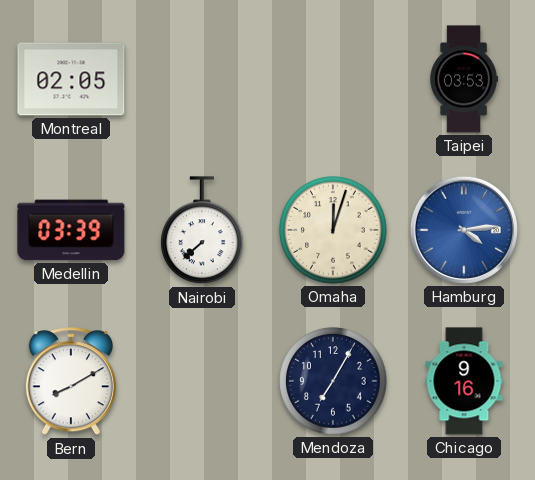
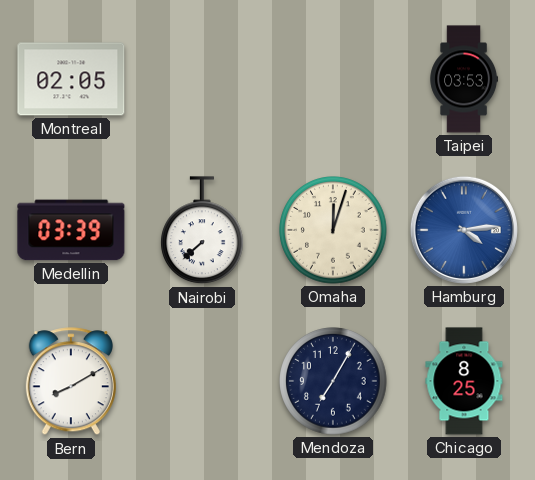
Chicago: 9:16 -> 8:25 (464, 381)
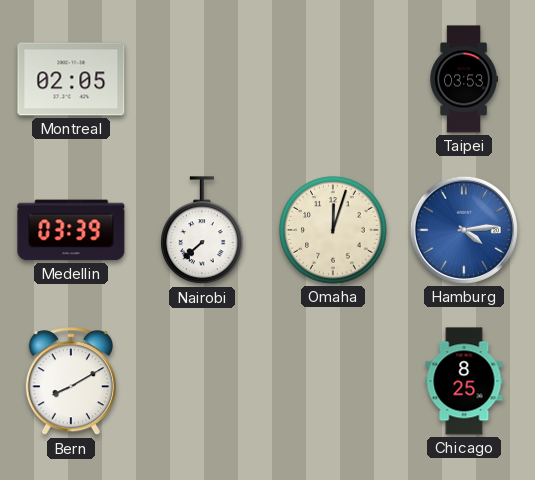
Mendoza: 7:05 -> none (333, 381)
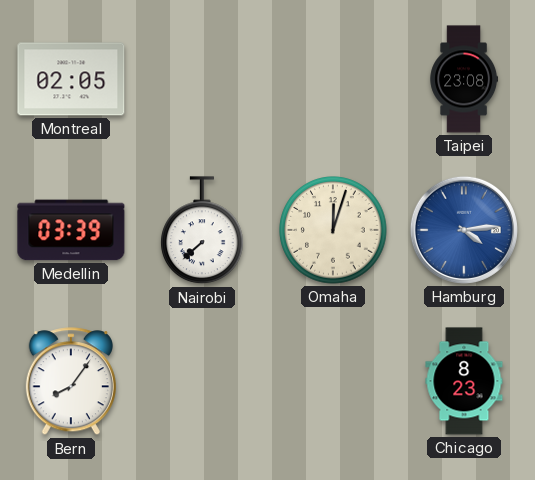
Taipei: 03:53 -> 23:08 (463, 79)
Bern: 8:10 -> 8:06 (71, 382)
Chicago: 8:25 -> 8:23 (464, 381)
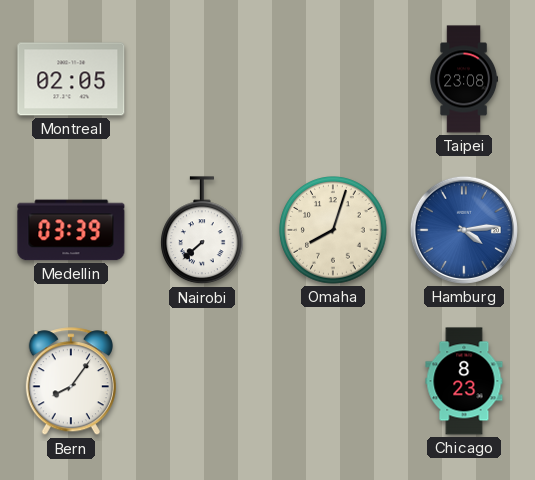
Omaha: 12:03 -> 8:03 (333, 230)
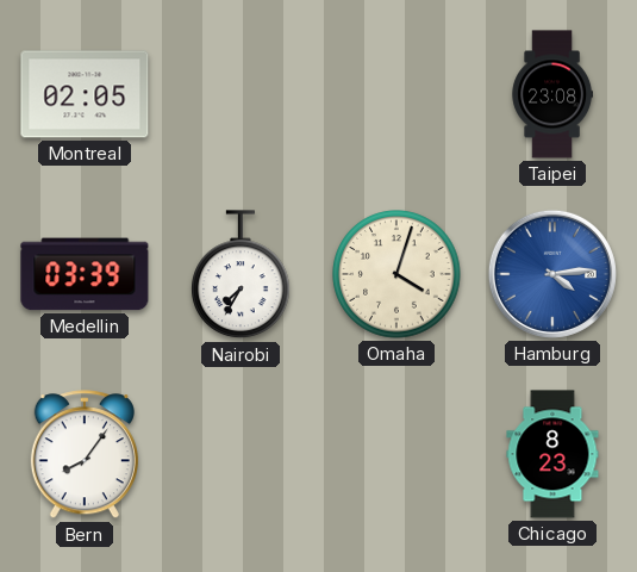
Nairobi: 7:38 -> 7:35 (242, 275)
Omaha: 8:03 -> 4:03 (396, 274)
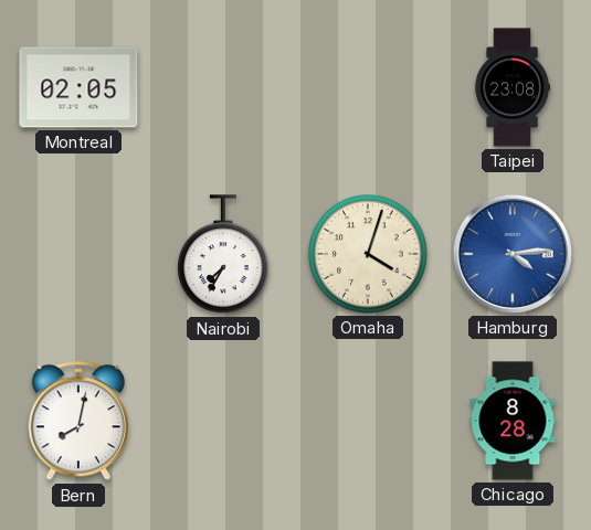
Medellin: 03:39 -> none (85, 274)
Bern: 8:06 -> 8:02 (78, 422)
Chicago: 8:23 -> 8:28 (513, 421)
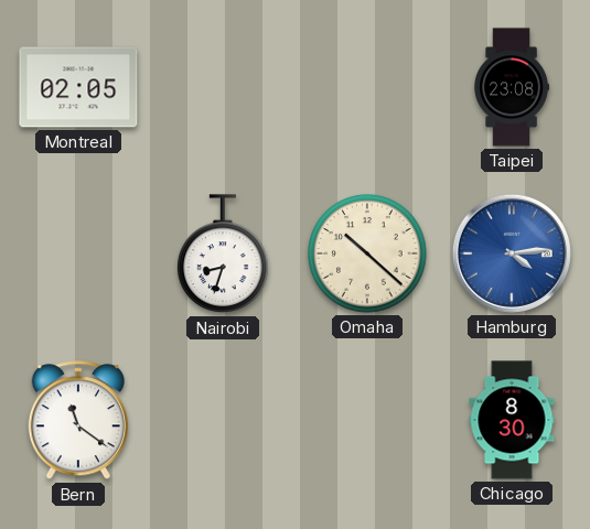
Nairobi: 7:35 -> 8:33 (224, 255)
Omaha: 4:03 -> 10:22 (367, 253)
Bern: 8:02 -> 11:21 (78, 421)
Chicago: 8:28 -> 8:30 (512, 420)
